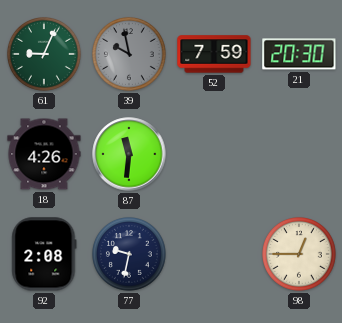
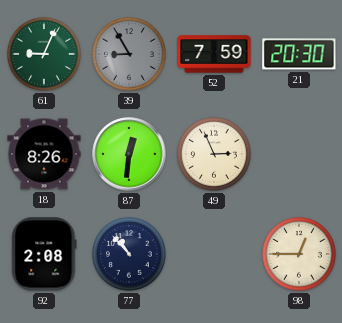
39: 9:58 -> 8:55 (130, 55)
18: 4:26 -> 8:26 (44, 154)
87: 11:31 -> 12:31 (129, 154)
49: none -> 2:56 (215, 155)
77: 9:32 -> 10:53 (130, 255)
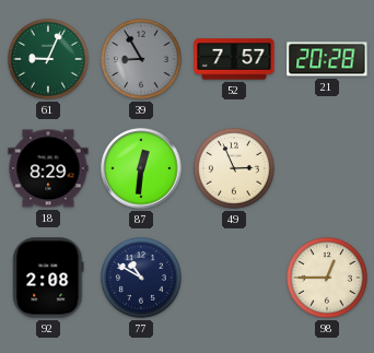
52: 7:59 -> 7:57 (234, 59)
21: 20:30 -> 20:28 (327, 59)
18: 8:26 -> 8:29 (48, 168)
77: 10:53 -> 10:50 (142, 279)
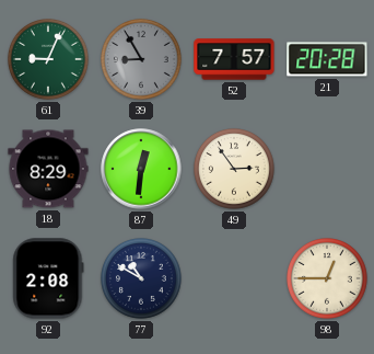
49: 2:56 -> 2:54 (235, 170)
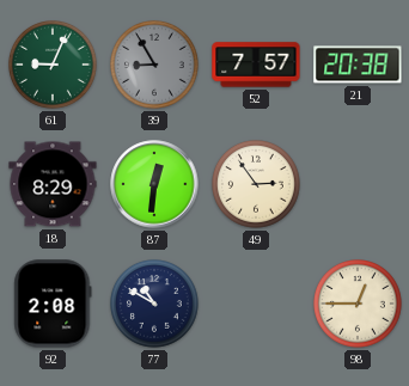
21: 20:28 -> 20:38 (358, 65)
